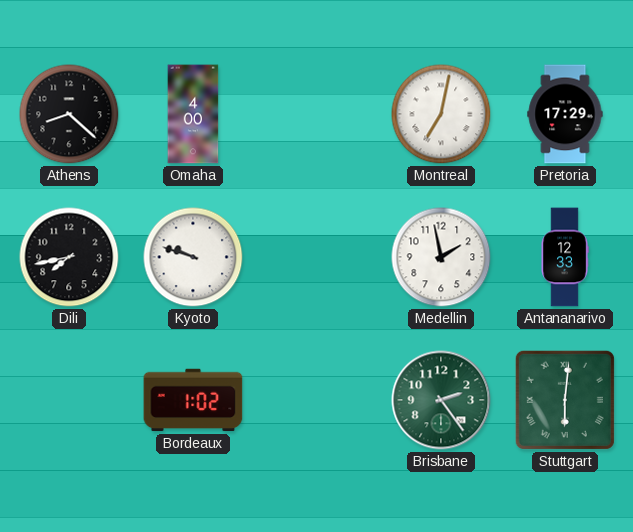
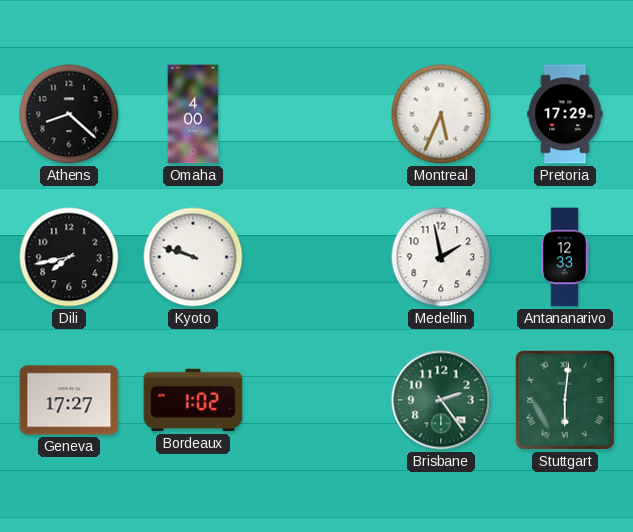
Montreal: 7:02 -> 5:34 (441, 114)
Geneva: none -> 17:27 (69, 400)
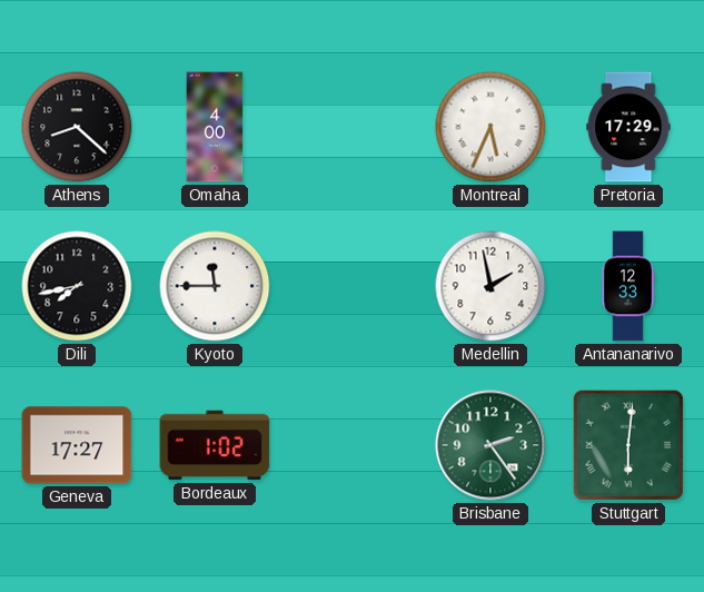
Kyoto: 9:48 -> 11:45 (215, 286)
